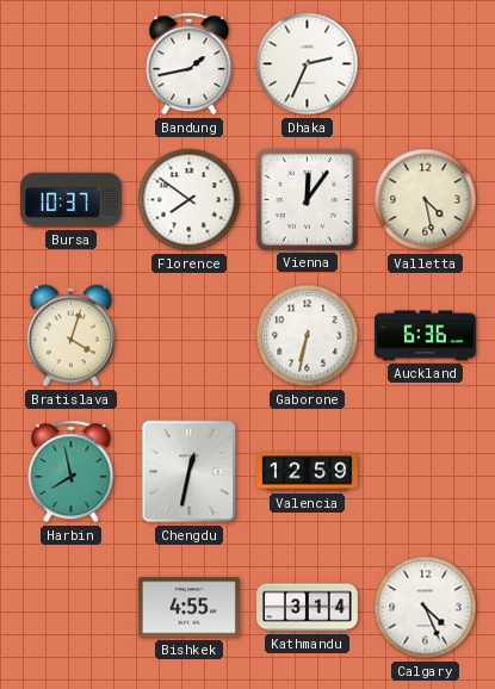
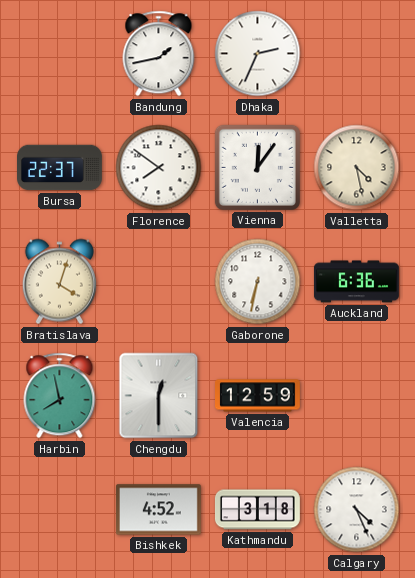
Bursa: 10:37 -> 22:37 (60, 168)
Chengdu: 12:32 -> 12:30 (159, 396)
Bishkek: 4:55 -> 4:52 (158, 510)
Kathmandu: 3:14 -> 3:18 (257, 510)
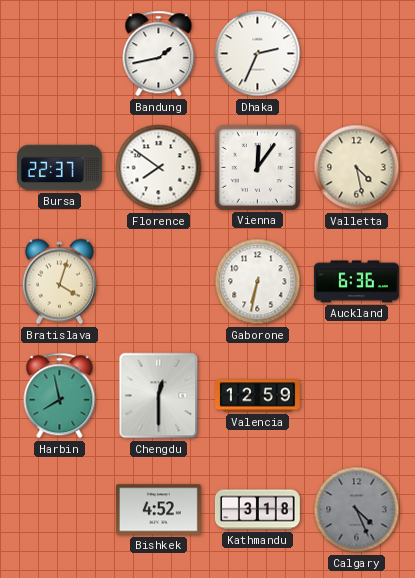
Calgary dial: white -> grey (357, 510)
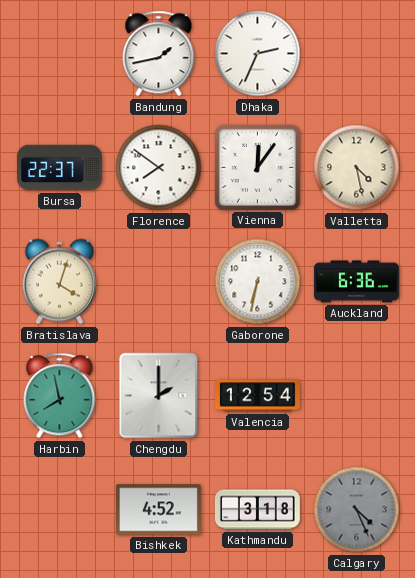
Chengdu: 12:30 -> 2:00 (159, 396)
Valencia: 12:59 -> 12:54 (258, 396)
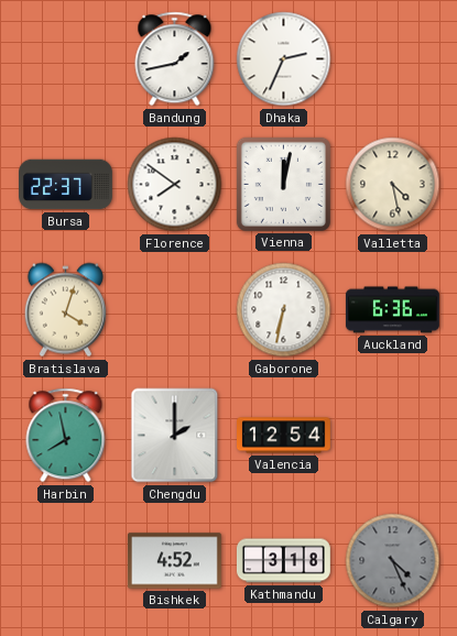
Vienna: 12:06 -> 12:02 (283, 184)
